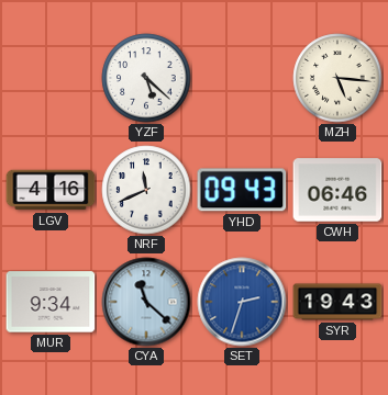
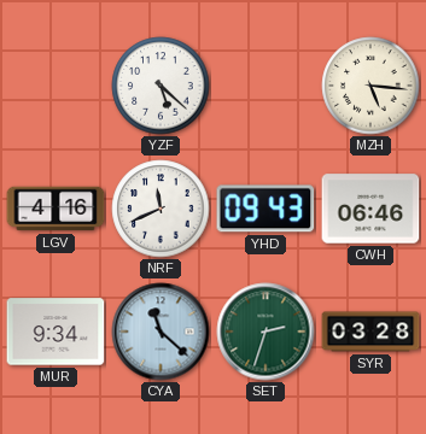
SET dial: blue -> green (265, 332)
SYR: 19:43 -> 03:28 (370, 332)
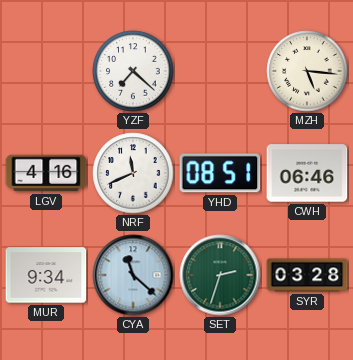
YZF: 5:22 -> 7:22 (133, 71)
YHD: 09:43 -> 08:51 (220, 173)
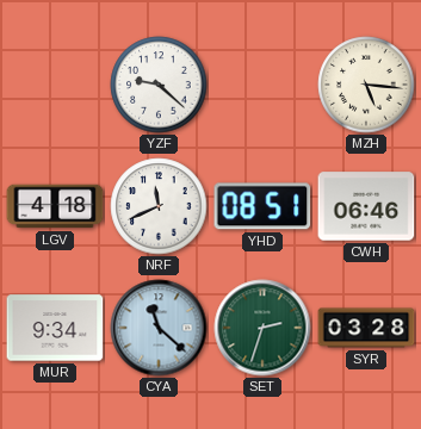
YZF: 7:22 -> 9:22 (159, 85)
LGV: 4:16 -> 4:18 (55, 206)
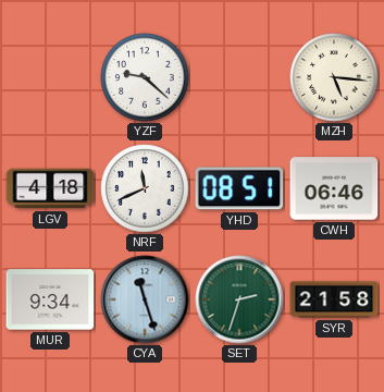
CYA: 11:22 -> 11:27 (145, 299)
SYR: 03:28 -> 21:58 (334, 299)
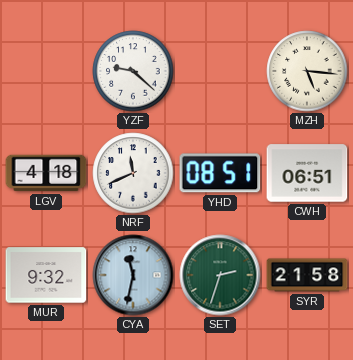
CWH: 06:46 -> 06:51 (307, 173)
MUR: 9:34 -> 9:32 (46, 275)
CYA: 11:27 -> 11:32 (133, 275)
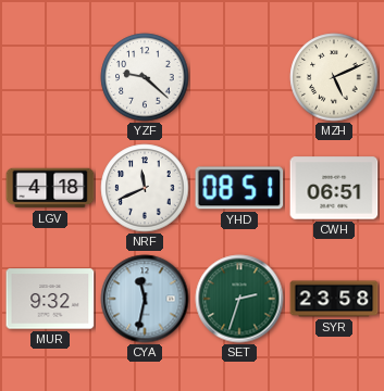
MZH: 5:16 -> 5:11 (334, 77)
SYR: 21:58 -> 23:58 (334, 299)
